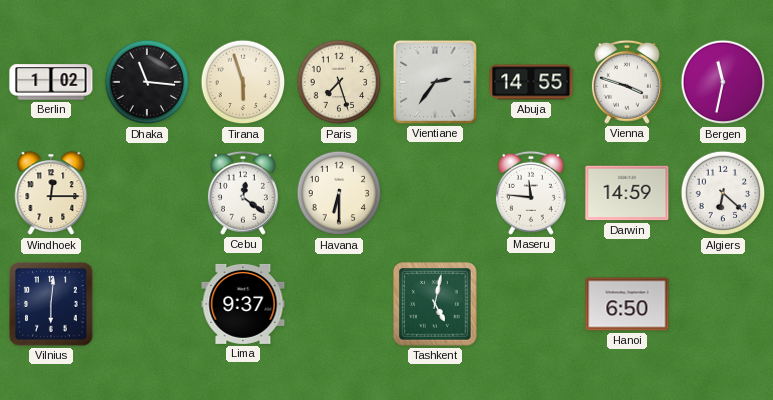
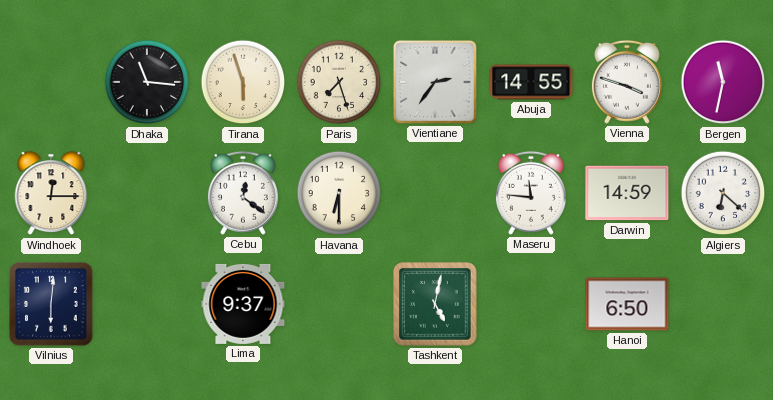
Berlin: 1:02 -> none (51, 82)
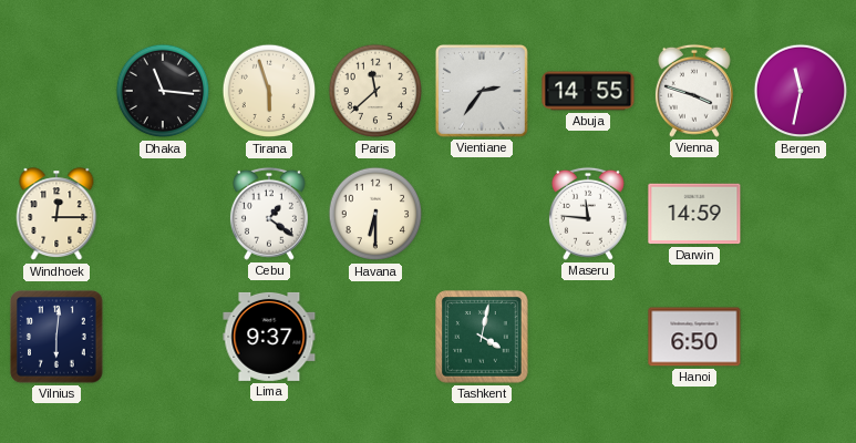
Paris: 7:27 -> 11:38 (375, 91)
Cebu: 12:21 -> 1:21 (269, 214)
Algiers: 6:22 -> none (723, 193)
Tashkent: 5:02 -> 4:02 (482, 337)
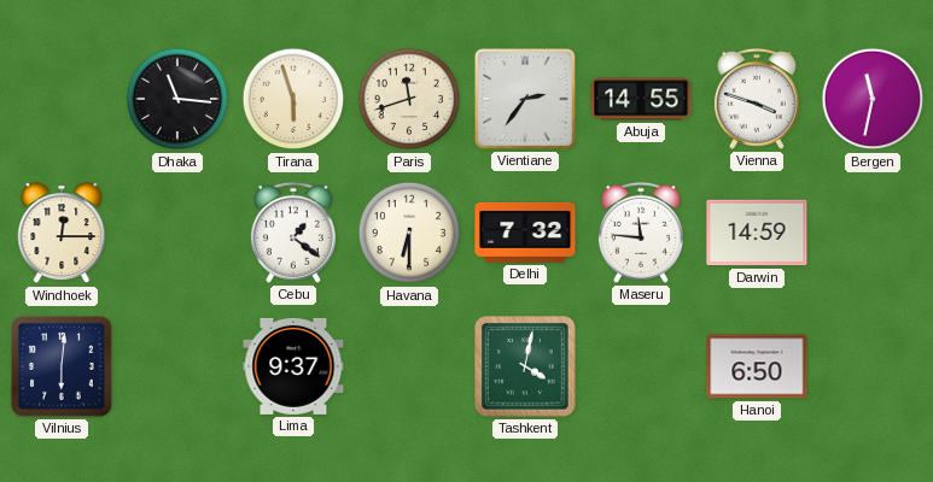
Paris: 11:38 -> 11:42 (409, 99)
Delhi: none -> 7:32 (525, 233)
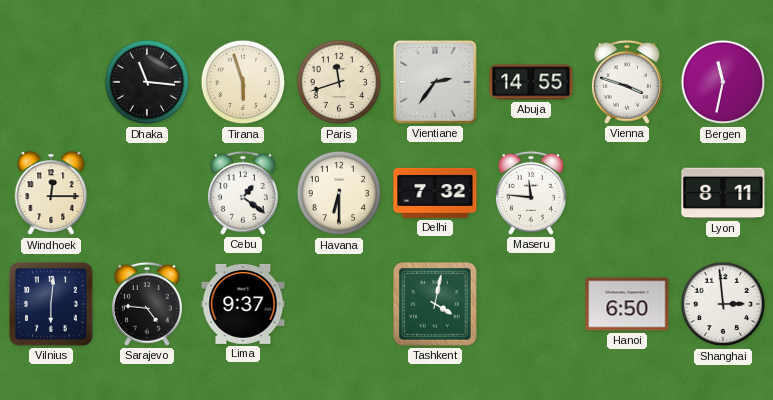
Darwin: 14:59 -> none (757, 233)
Lyon: none -> 8:11 (723, 193)
Sarajevo: none -> 4:46 (147, 304)
Shanghai: none -> 2:59 (723, 304)
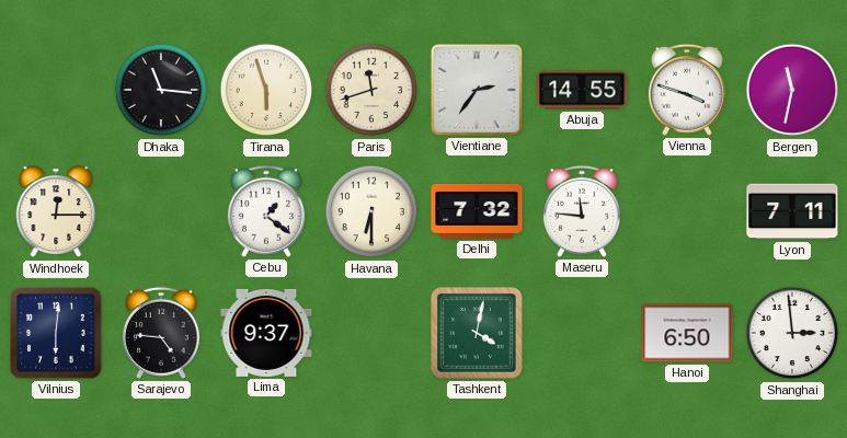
Lyon: 8:11 -> 7:11 (792, 211)
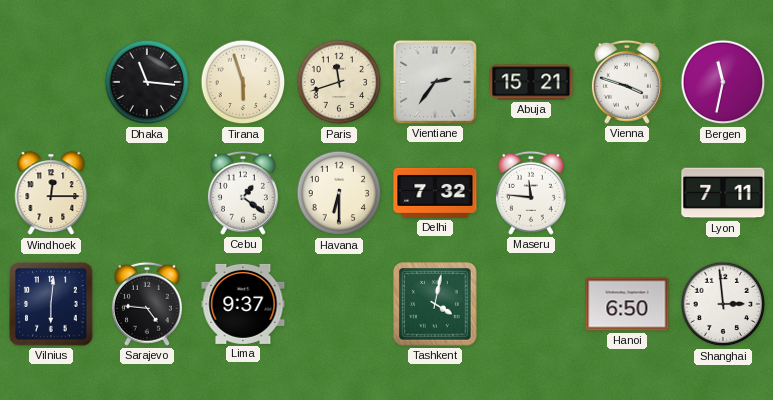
Abuja: 14:55 -> 15:21 (531, 82)
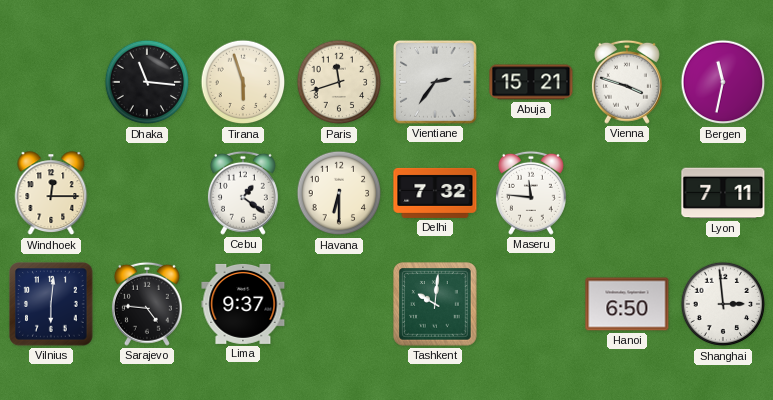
Tashkent: 4:02 -> 10:01 (435, 304)
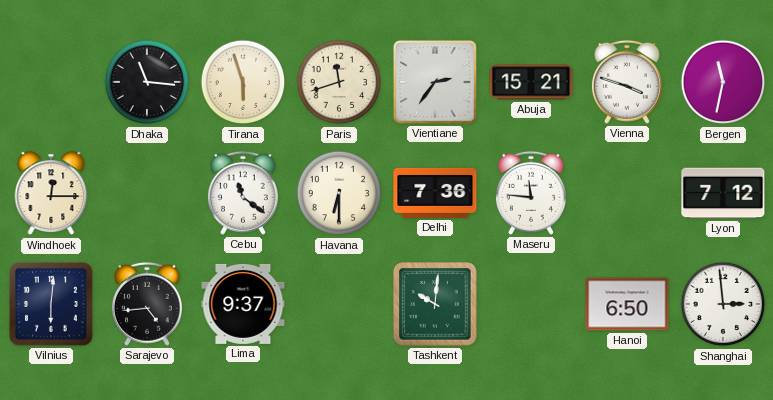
Cebu: 1:21 -> 11:21 (243, 193)
Delhi: 7:32 -> 7:36 (435, 193)
Lyon: 7:11 -> 7:12 (723, 193)
Sarajevo: 4:46 -> 4:44 (147, 304)
